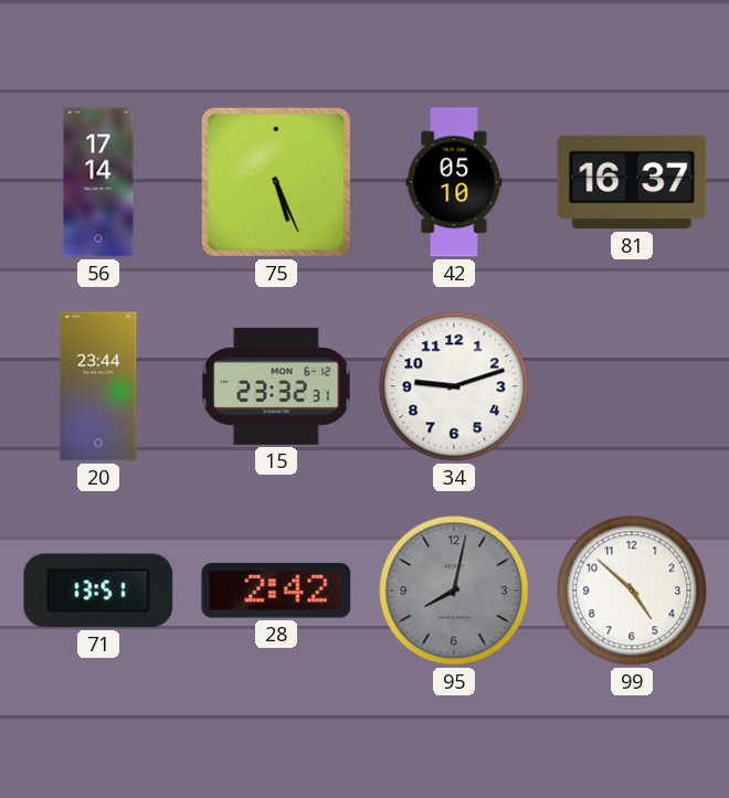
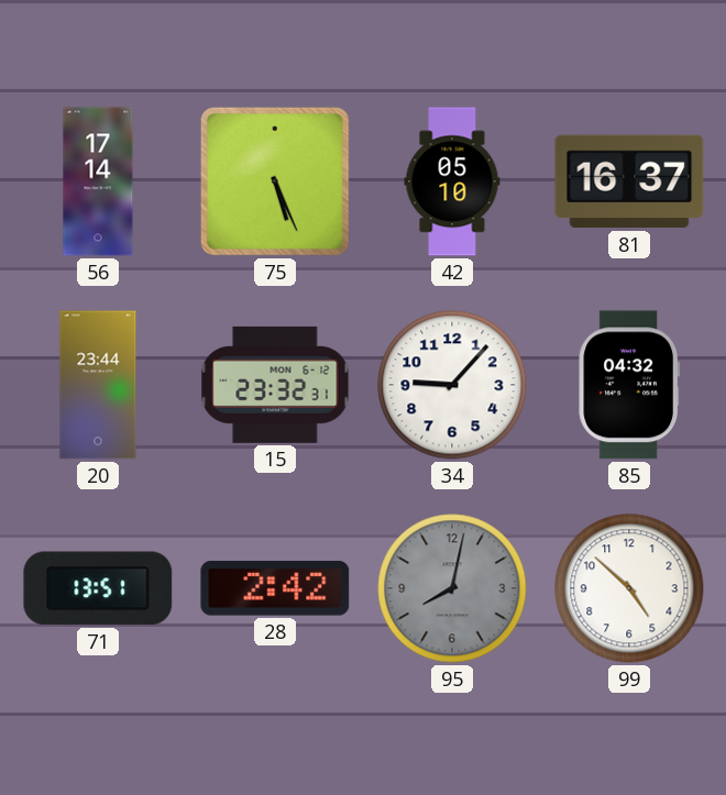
34: 9:12 -> 9:07 (452, 385)
85: none -> 04:32 (629, 385)
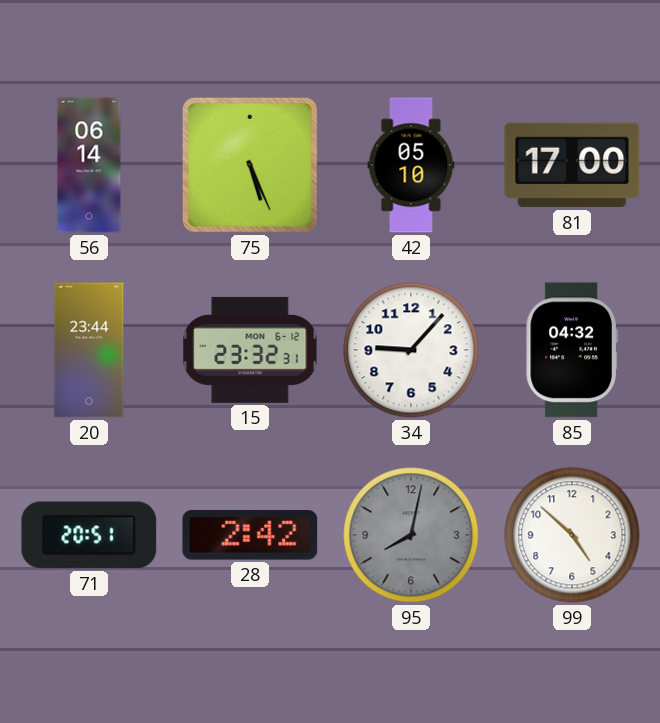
56: 17:14 -> 06:14 (89, 165)
81: 16:37 -> 17:00 (572, 165)
71: 13:51 -> 20:51 (89, 535)
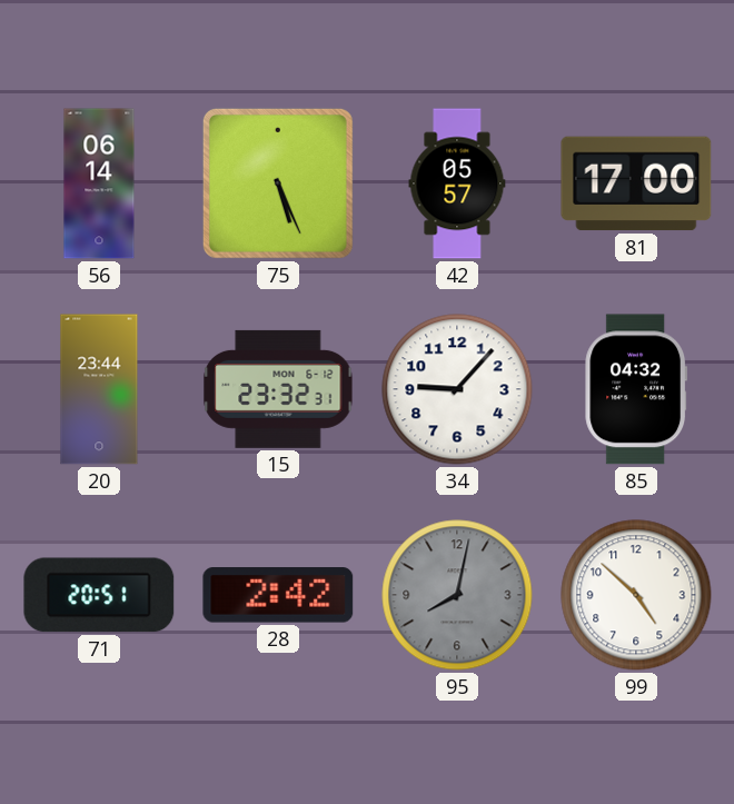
42: 05:10 -> 05:57 (457, 183)
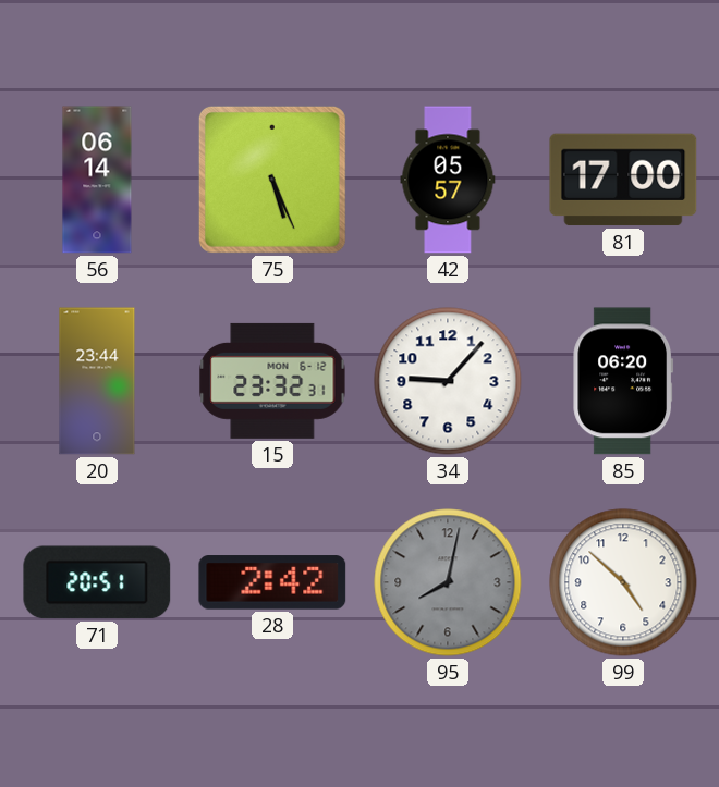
85: 04:32 -> 06:20 (623, 381)
